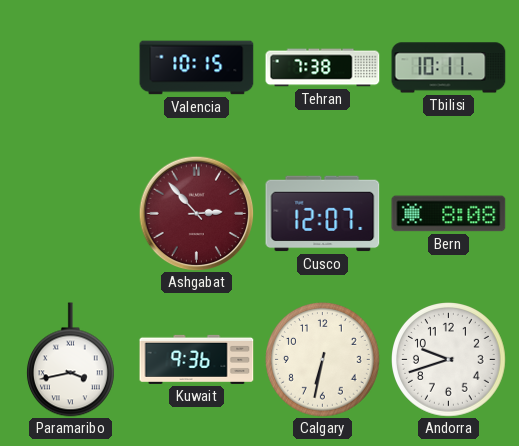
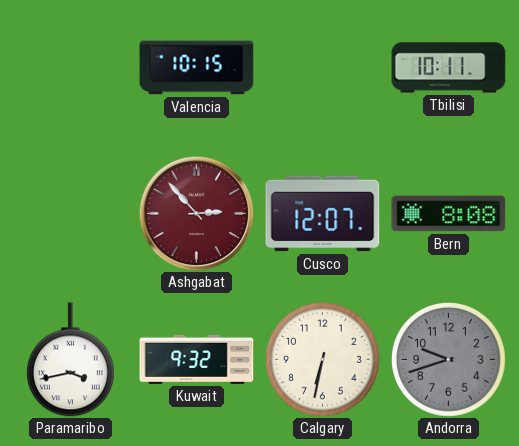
Tehran: 7:38 -> none (323, 68)
Kuwait: 9:36 -> 9:32 (197, 359)
Andorra dial: white -> grey (449, 360)
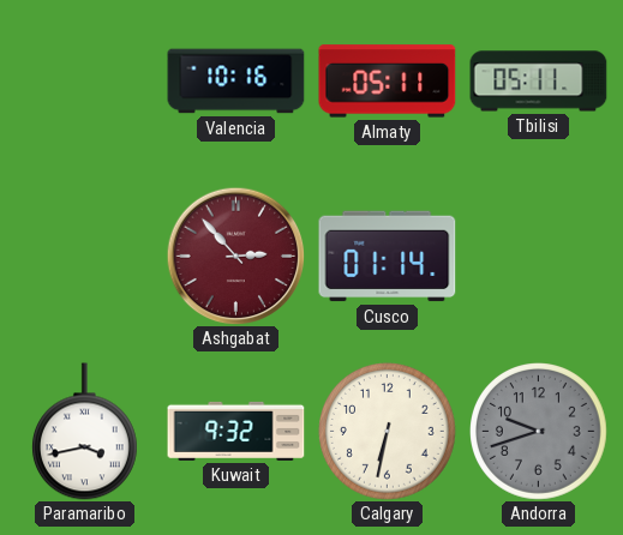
Valencia: 10:15 -> 10:16 (236, 82)
Almaty: none -> 05:11 (388, 82)
Tbilisi: 10:11 -> 05:11 (539, 82)
Cusco: 12:07 -> 01:14 (388, 257)
Bern: 8:08 -> none (449, 214)
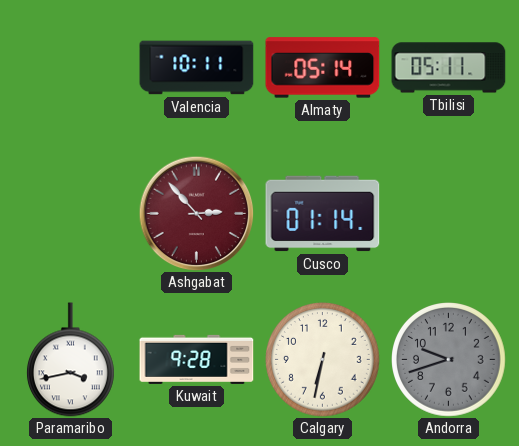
Valencia: 10:16 -> 10:11 (197, 68)
Almaty: 05:11 -> 05:14 (323, 68)
Kuwait: 9:32 -> 9:28 (197, 359)
